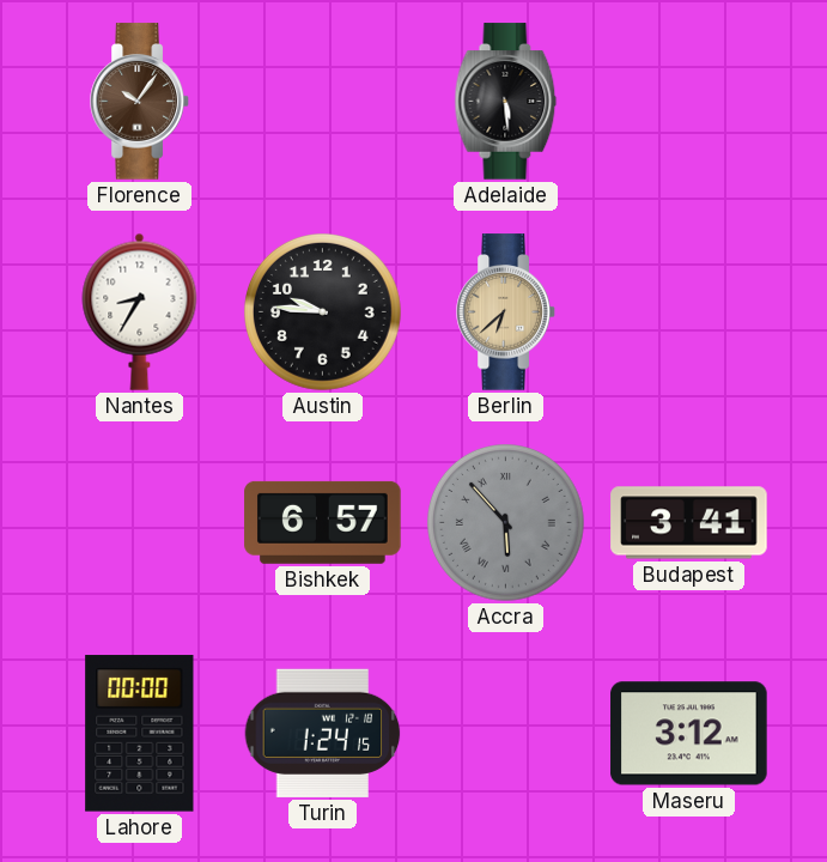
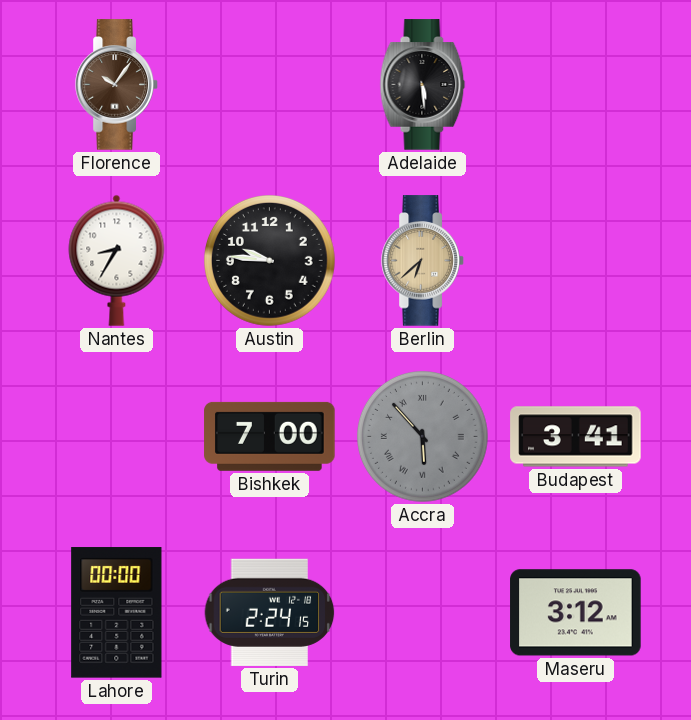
Bishkek: 6:57 -> 7:00 (270, 436)
Turin: 1:24 -> 2:24 (270, 612)
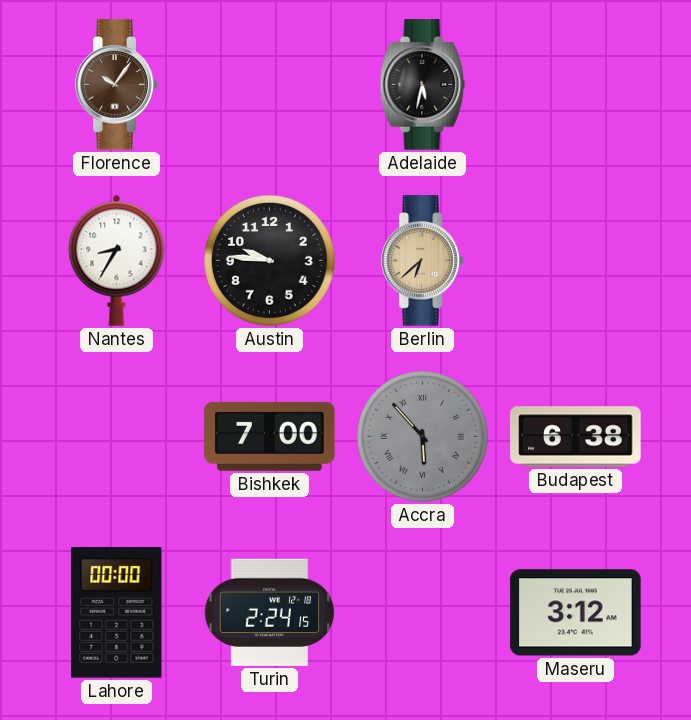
Adelaide: 5:29 -> 5:32 (423, 85)
Budapest: 3:41 -> 6:38 (576, 437)
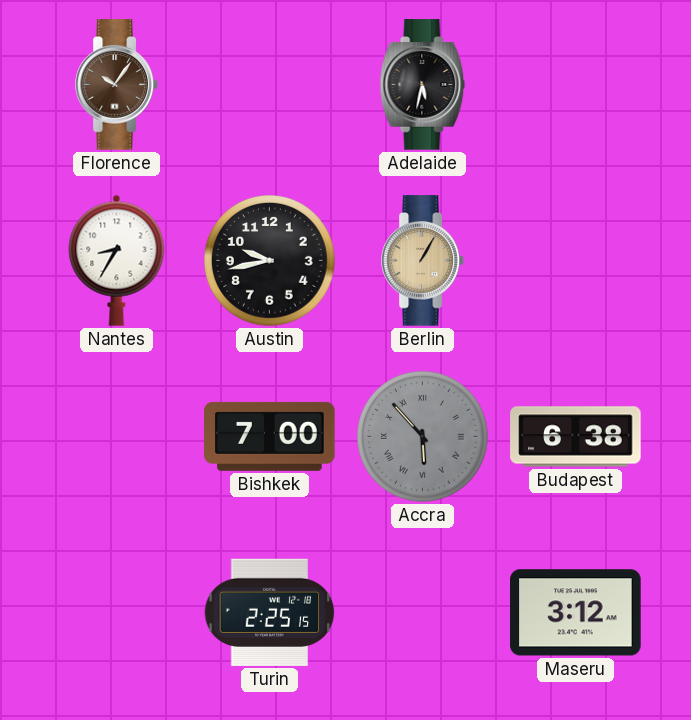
Austin: 9:46 -> 9:43 (270, 261)
Berlin: 6:38 -> 1:05 (423, 261)
Lahore: 00:00 -> none (117, 613)
Turin: 2:24 -> 2:25 (270, 612)
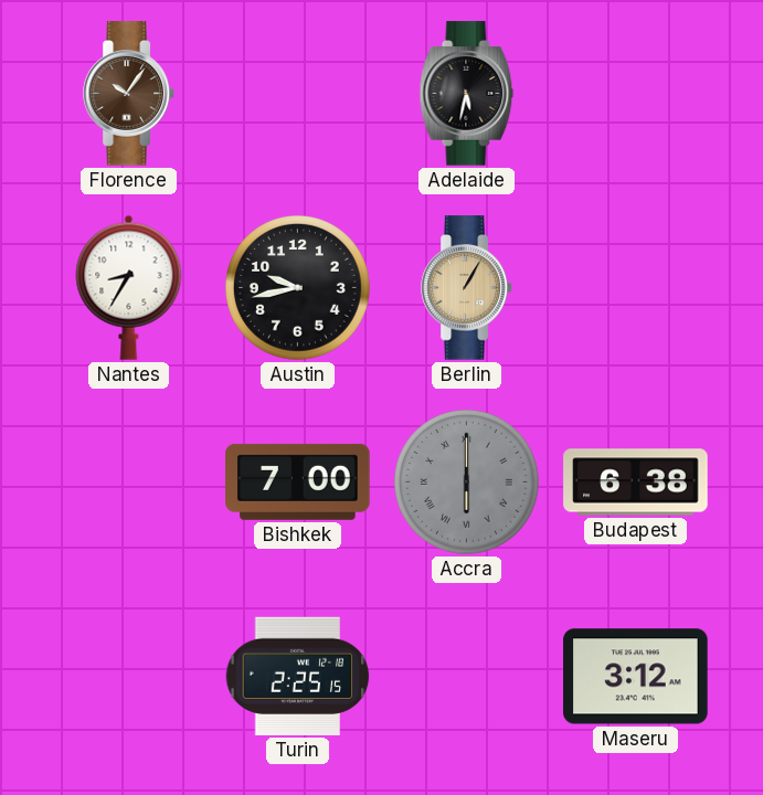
Accra: 5:53 -> 6:00 (467, 483)
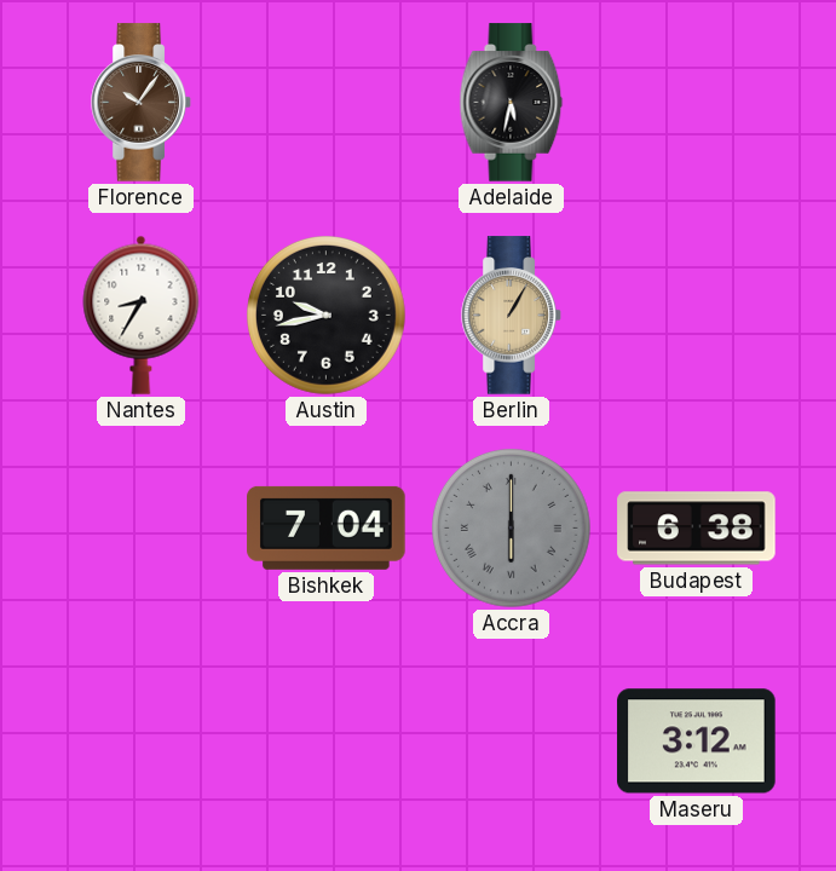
Bishkek: 7:00 -> 7:04 (327, 527)
Turin: 2:25 -> none (298, 676)
